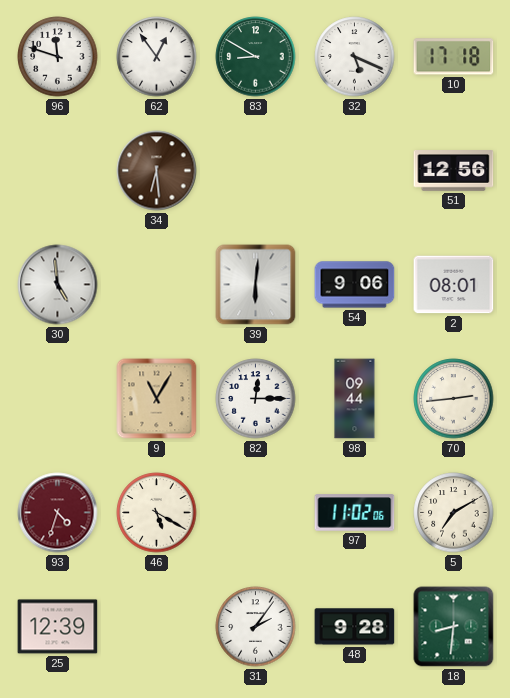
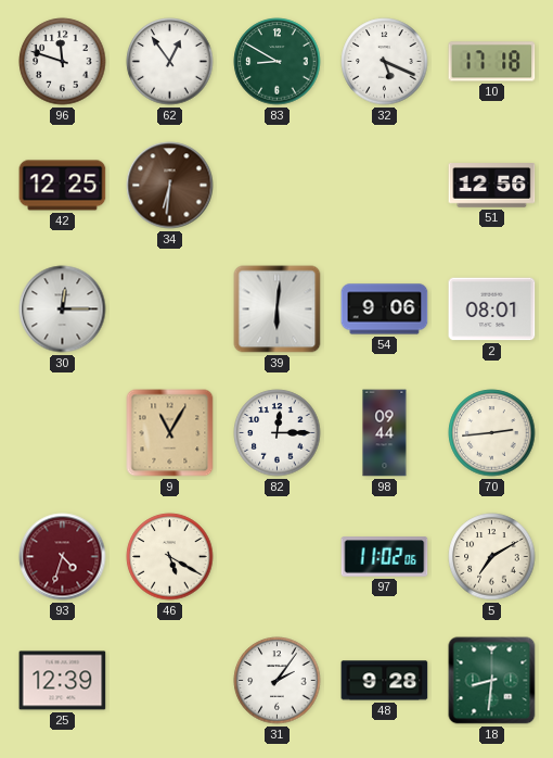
42: none -> 12:25 (63, 186)
34: 6:29 -> 6:31 (170, 186)
30: 4:59 -> 12:15 (63, 309)
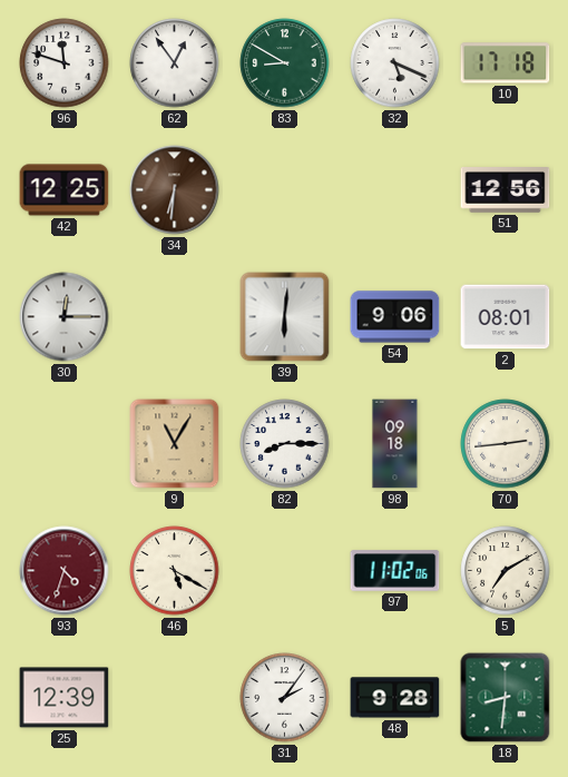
82: 12:15 -> 8:15 (285, 444)
98: 09:44 -> 09:18 (395, 444)
